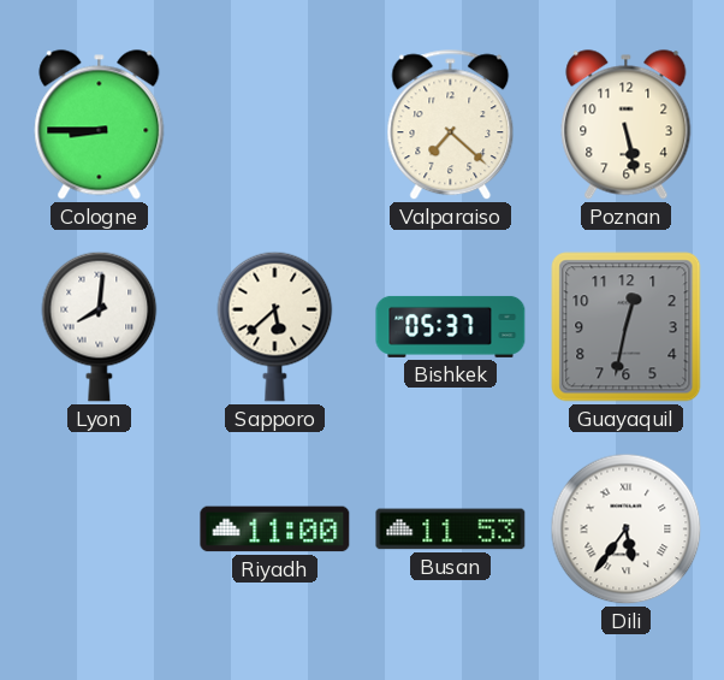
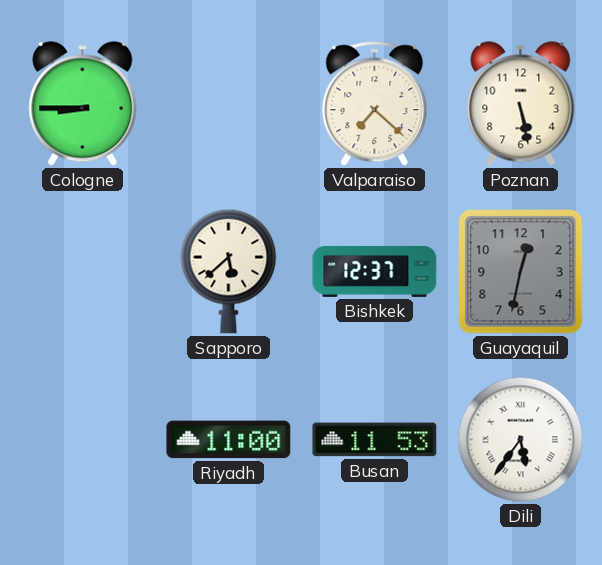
Lyon: 8:01 -> none (100, 326)
Bishkek: 05:37 -> 12:37 (375, 271)
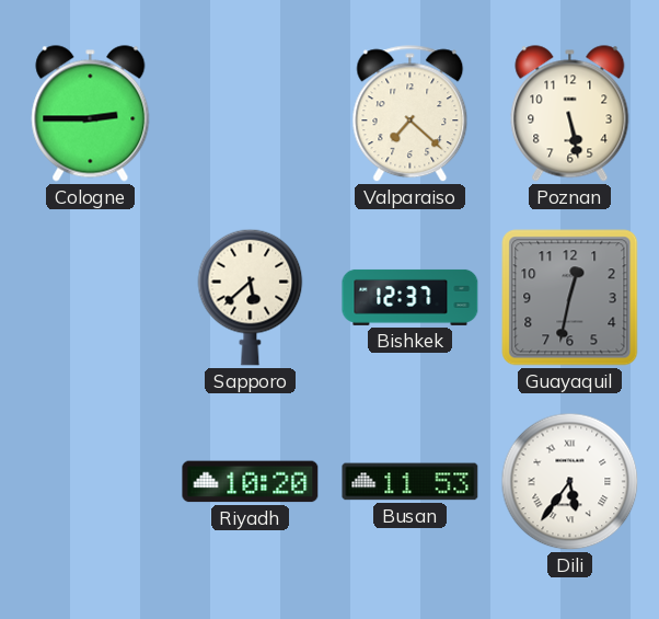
Cologne: 8:45 -> 2:45 (91, 114)
Riyadh: 11:00 -> 10:20 (251, 482)
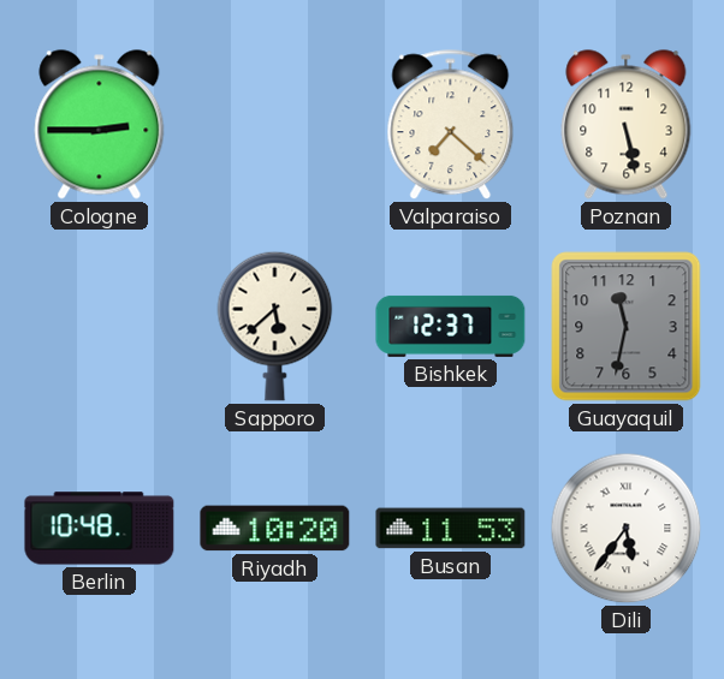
Guayaquil: 12:32 -> 11:32 (627, 327)
Berlin: none -> 10:48 (100, 529)
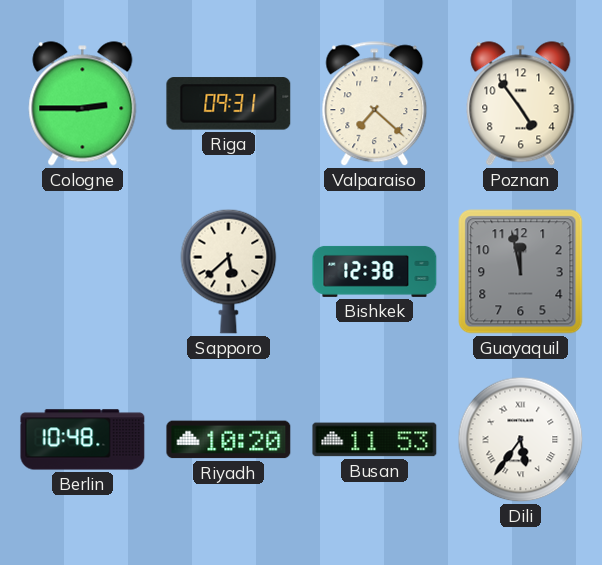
Riga: none -> 09:31 (229, 104)
Poznan: 5:28 -> 4:54 (521, 104)
Bishkek: 12:37 -> 12:38 (375, 271)
Guayaquil: 11:32 -> 11:58 (521, 272)
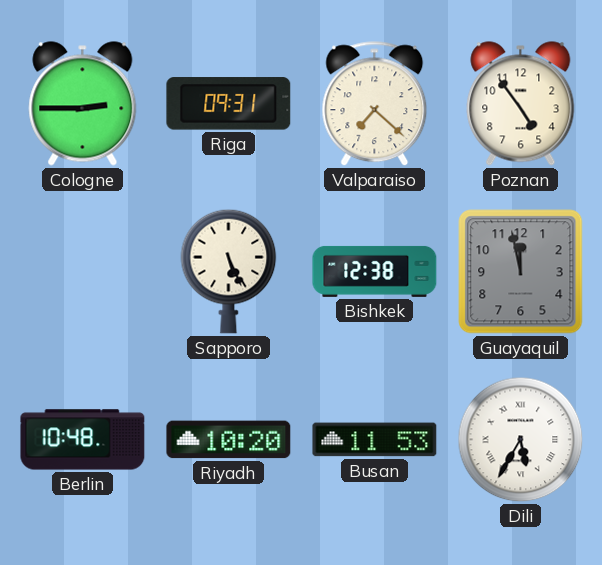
Sapporo: 5:38 -> 5:26 (229, 271)
Dili: 5:36 -> 5:35 (521, 440)
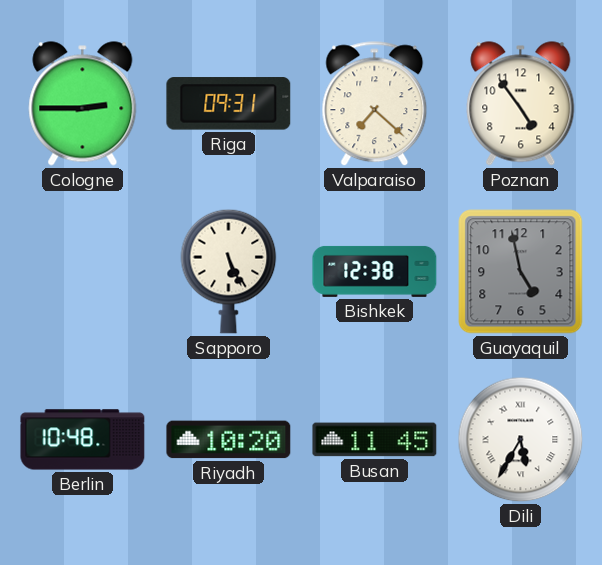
Guayaquil: 11:58 -> 4:58 (521, 272)
Busan: 11:53 -> 11:45 (375, 440)
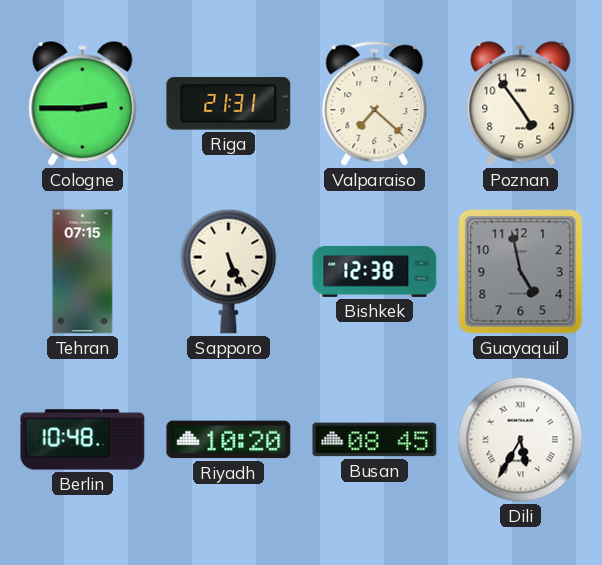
Riga: 09:31 -> 21:31 (229, 104)
Tehran: none -> 07:15 (83, 272)
Busan: 11:45 -> 08:45 (375, 440)
